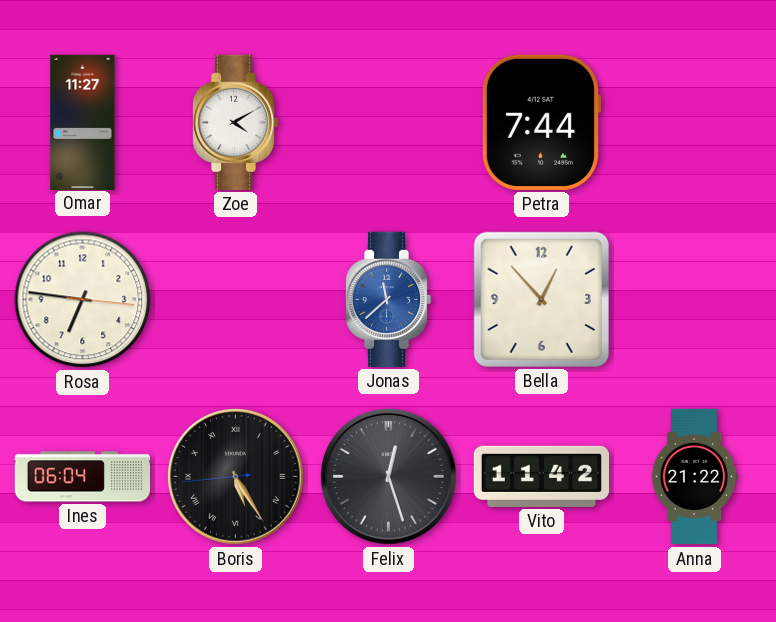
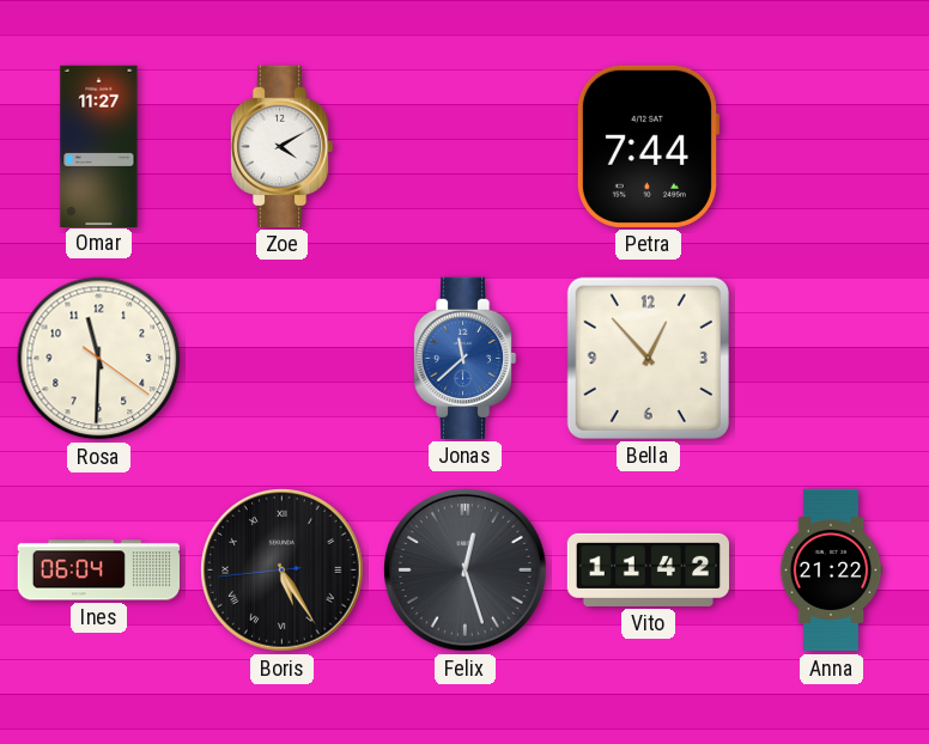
Rosa: 6:46 -> 11:30 (99, 359)
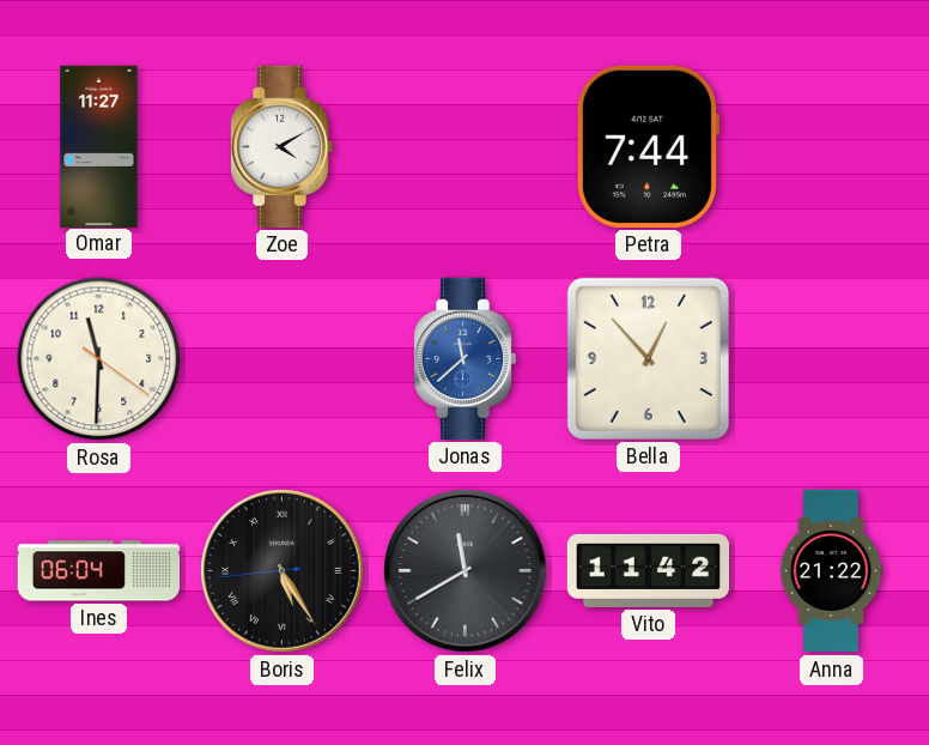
Felix: 12:27 -> 11:40 (466, 571)
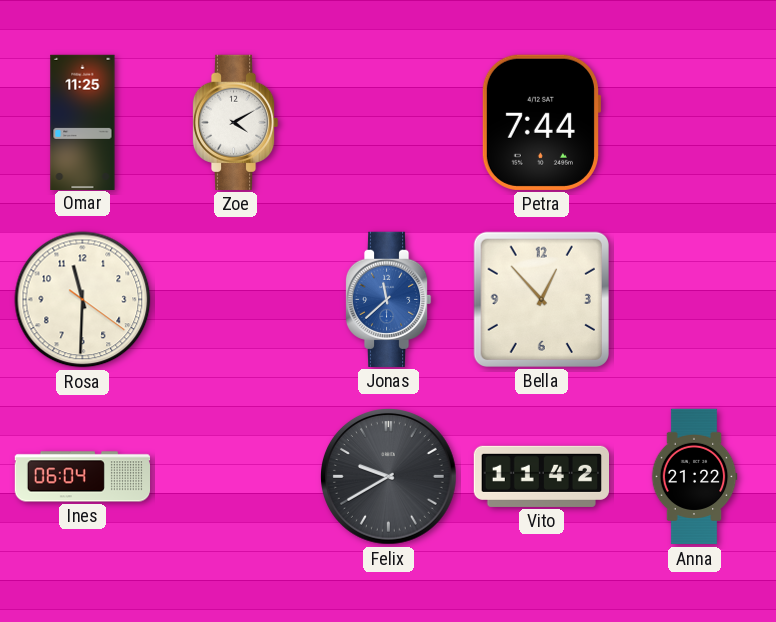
Omar: 11:27 -> 11:25 (83, 122)
Boris: 5:24 -> none (283, 571)
Felix: 11:40 -> 9:40 (389, 477)
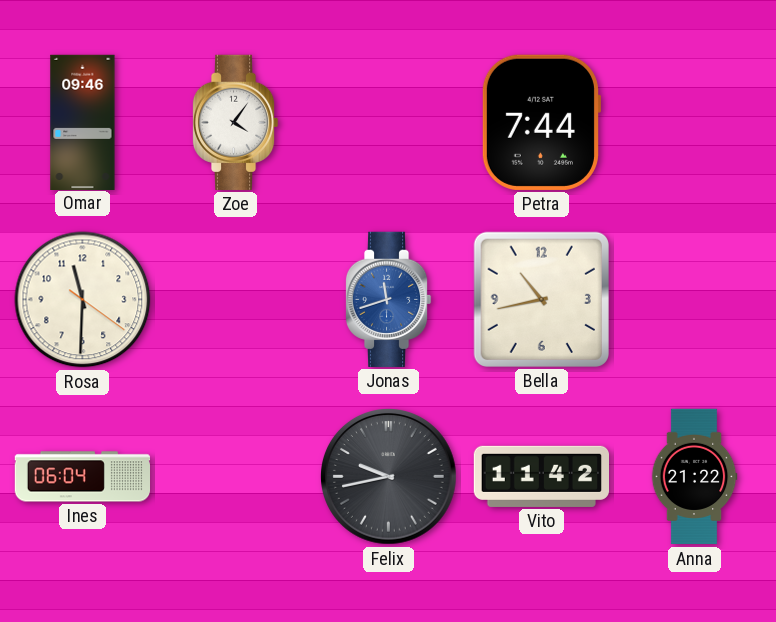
Omar: 11:25 -> 09:46 (83, 122)
Zoe: 4:10 -> 4:06 (235, 122)
Jonas: 11:38 -> 11:42 (388, 299)
Bella: 12:53 -> 10:43 (541, 299)
Felix: 9:40 -> 9:43 (389, 477)
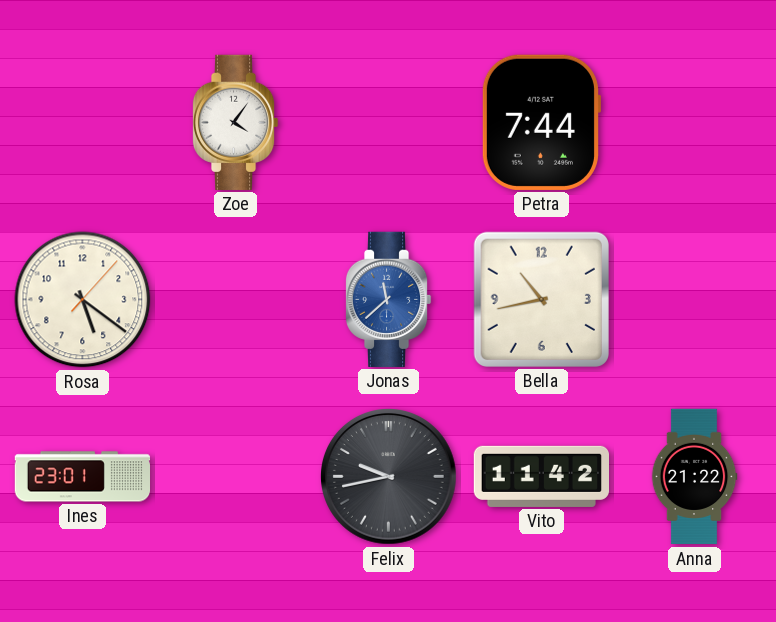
Omar: 09:46 -> none (83, 122)
Rosa: 11:30 -> 5:21 (83, 300)
Jonas: 11:42 -> 11:38 (388, 299)
Ines: 06:04 -> 23:01 (82, 477)
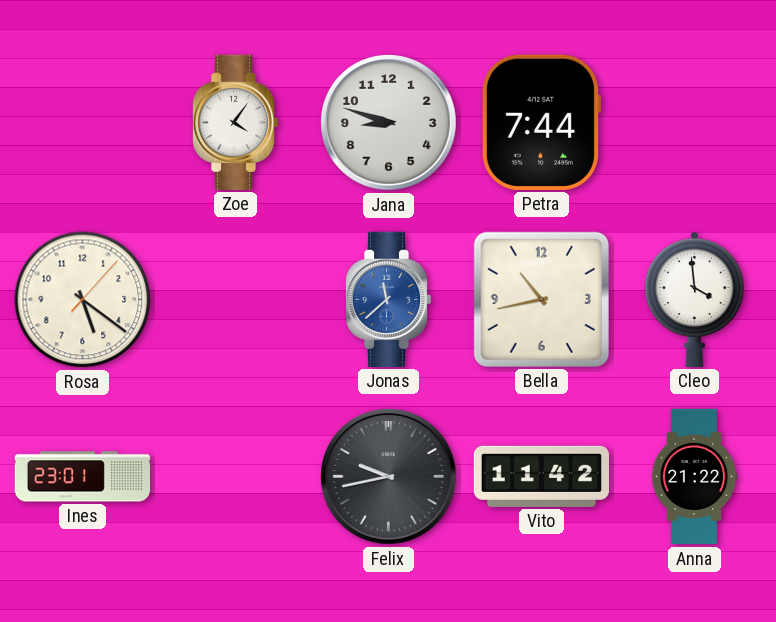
Jana: none -> 8:48 (389, 123)
Cleo: none -> 3:59 (694, 299)
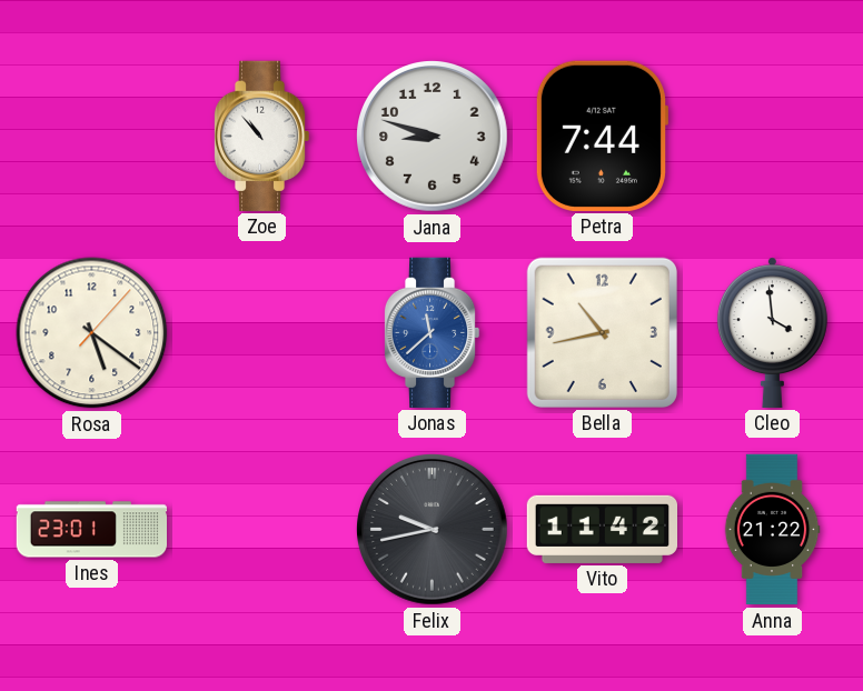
Zoe: 4:06 -> 10:53 (261, 136)
